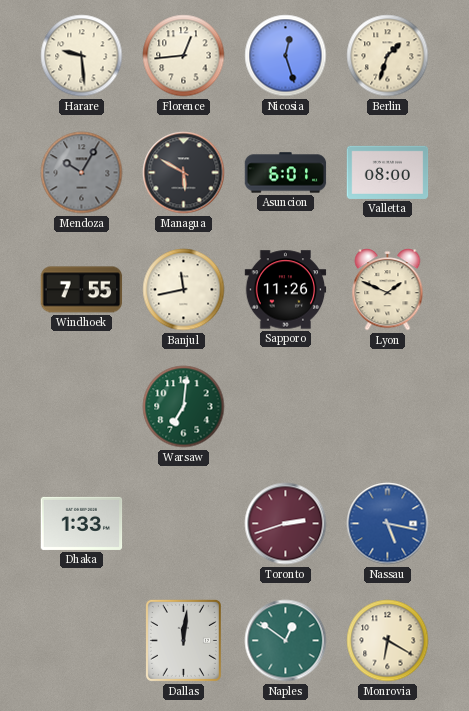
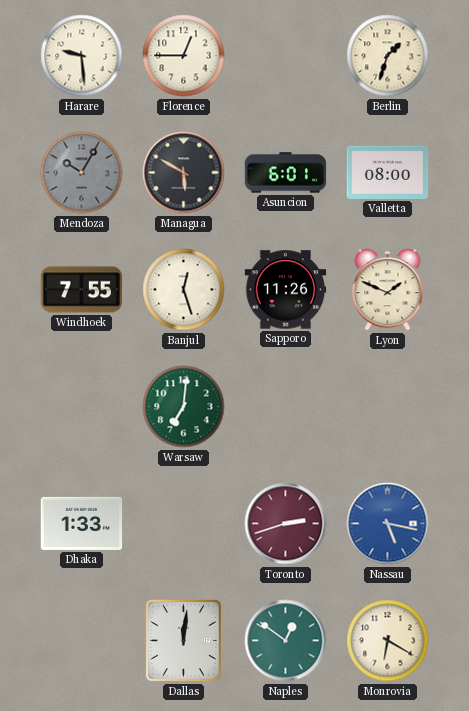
Florence: 12:44 -> 12:45 (184, 56)
Nicosia: 12:27 -> none (286, 56)
Banjul: 11:43 -> 12:27 (184, 290)
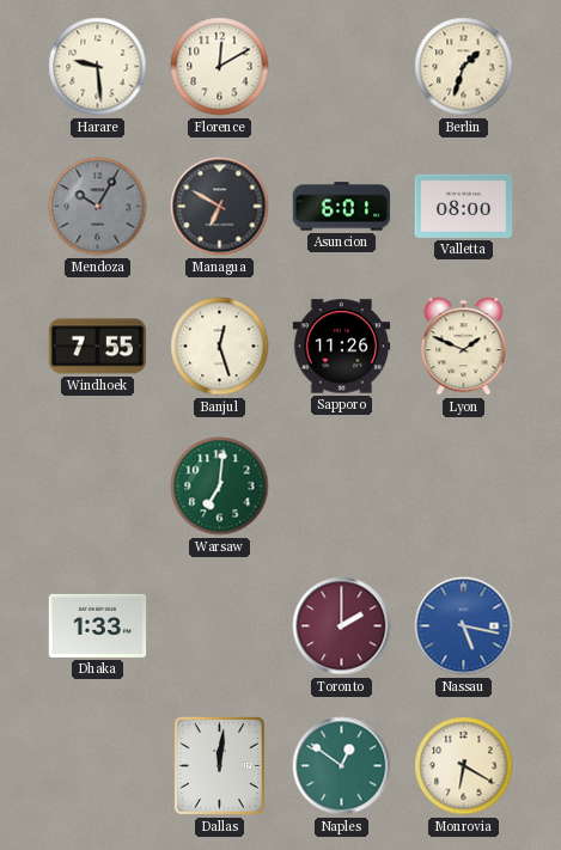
Florence: 12:45 -> 12:10 (220, 67)
Managua: 5:50 -> 6:50 (220, 207)
Toronto: 2:42 -> 2:00 (342, 626)
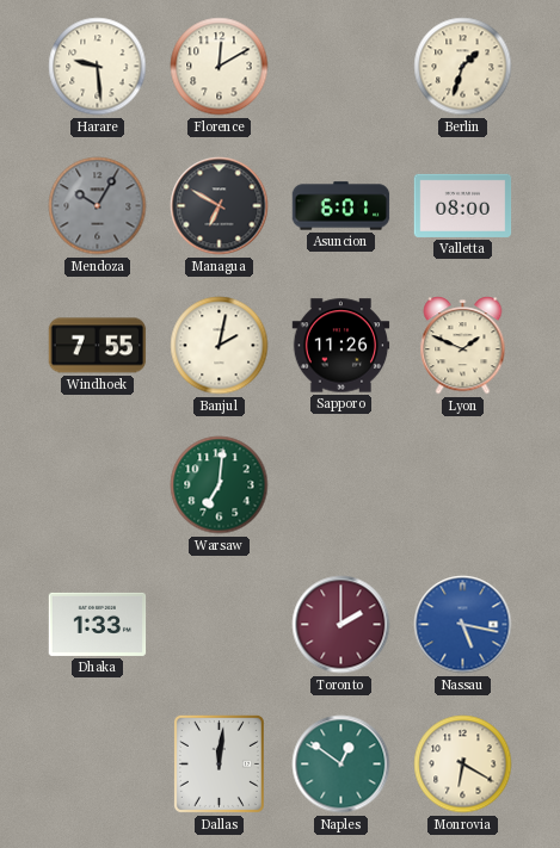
Banjul: 12:27 -> 2:02 (220, 346)
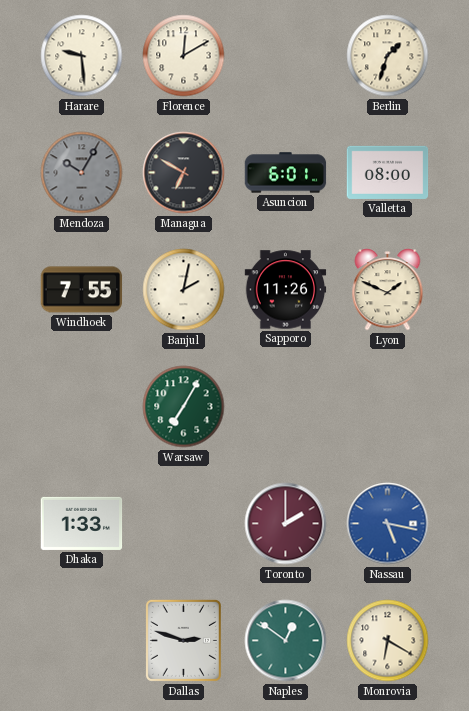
Warsaw: 7:01 -> 7:05 (184, 407)
Dallas: 12:01 -> 2:48 (183, 640)
